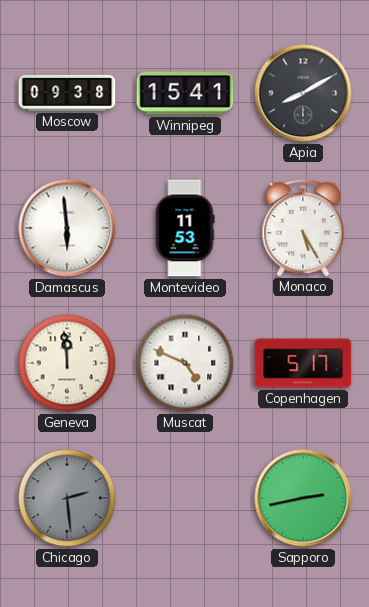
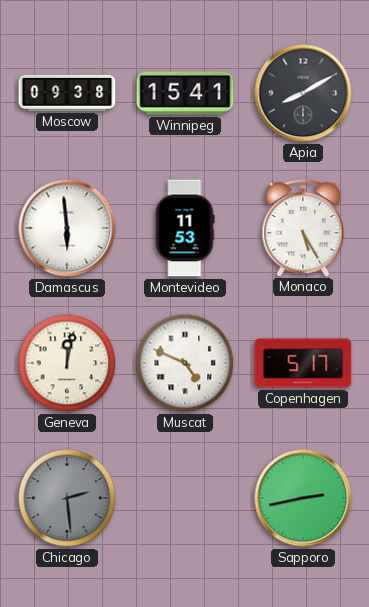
Geneva: 11:59 -> 12:02 (67, 363)
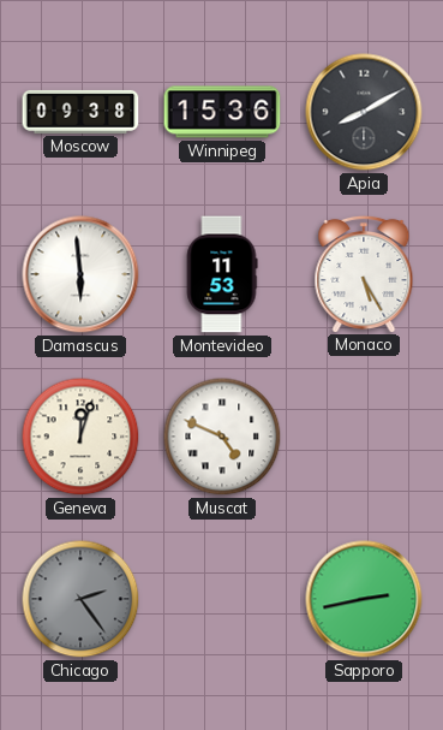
Winnipeg: 15:41 -> 15:36 (222, 112)
Geneva: 12:02 -> 12:03 (80, 437)
Copenhagen: 5:17 -> none (303, 363)
Chicago: 2:29 -> 2:24 (80, 599)
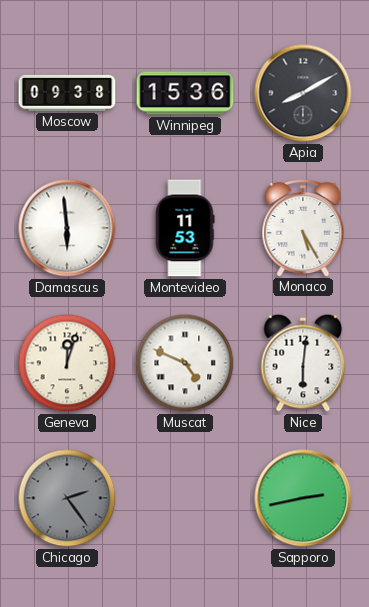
Nice: none -> 6:01 (303, 363)
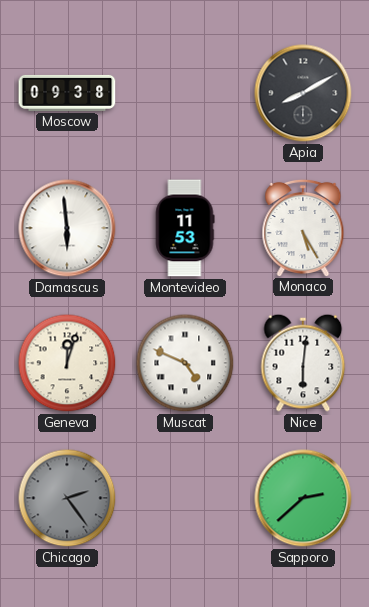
Winnipeg: 15:36 -> none (185, 93)
Sapporo: 2:43 -> 2:38 (303, 498)
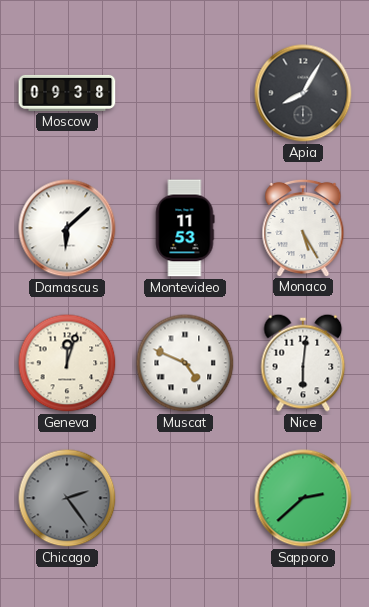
Apia: 8:10 -> 8:05 (303, 93)
Damascus: 5:59 -> 6:08 (67, 228)
